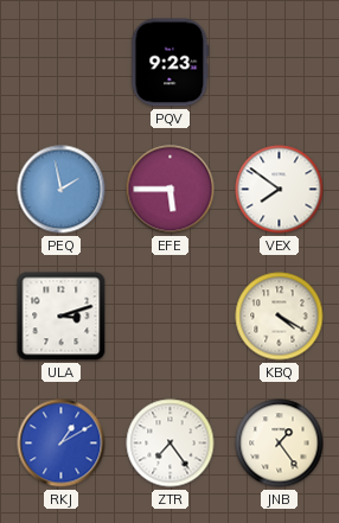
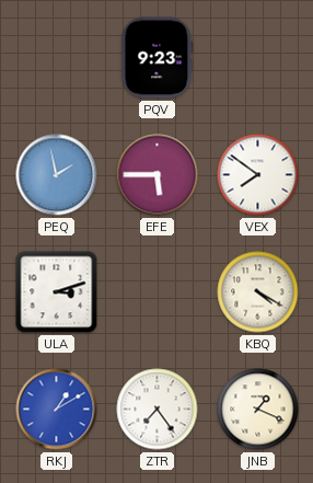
JNB: 1:24 -> 1:19 (258, 410)
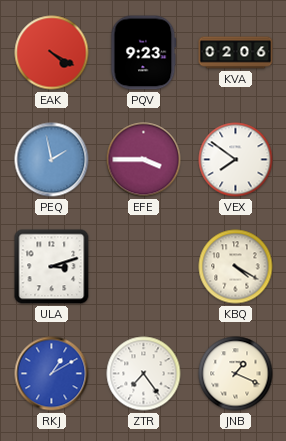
EAK: none -> 4:20 (52, 53)
KVA: none -> 02:06 (236, 53)
EFE: 5:45 -> 3:45 (144, 160)
